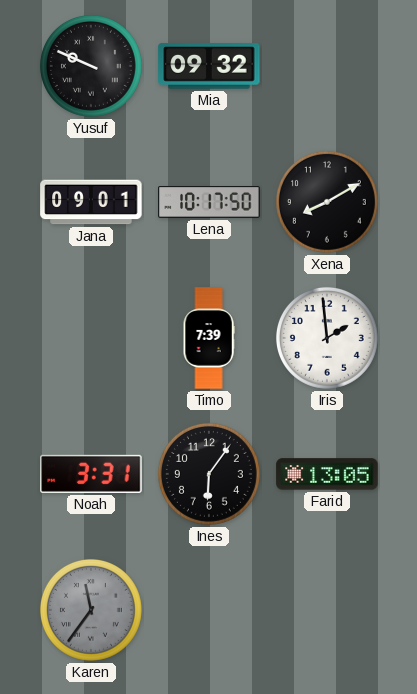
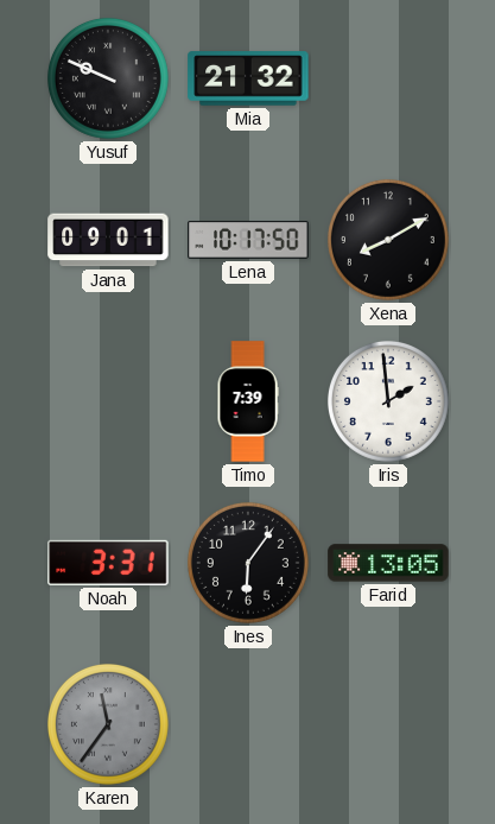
Mia: 09:32 -> 21:32 (248, 78)
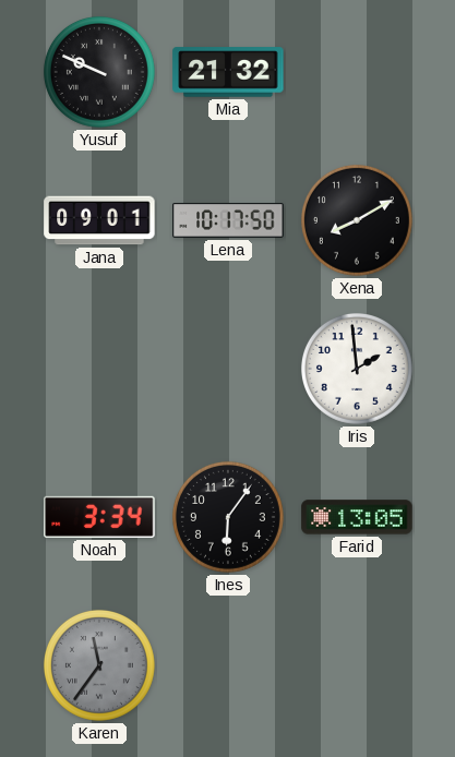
Timo: 7:39 -> none (248, 401)
Noah: 3:31 -> 3:34 (99, 517)
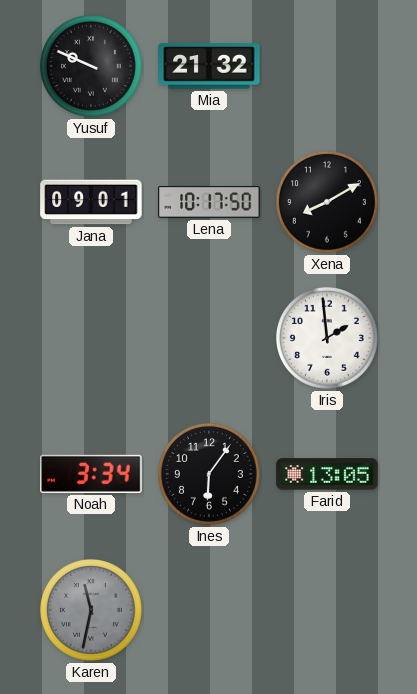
Karen: 11:36 -> 11:32 (91, 610)
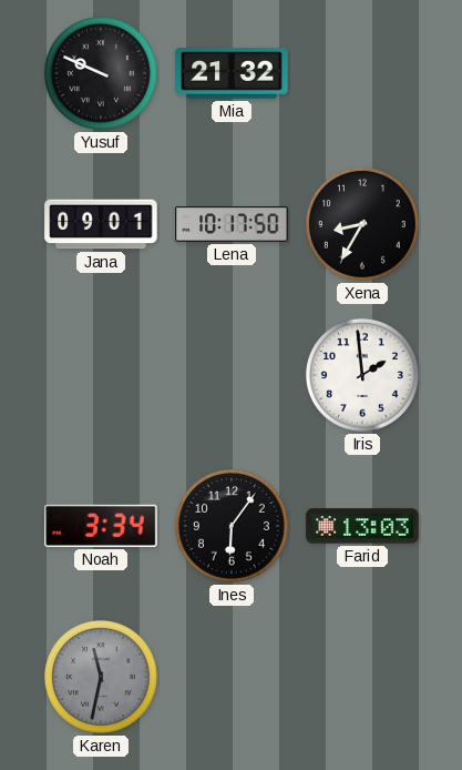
Xena: 8:10 -> 8:35 (362, 224)
Farid: 13:05 -> 13:03 (362, 526)
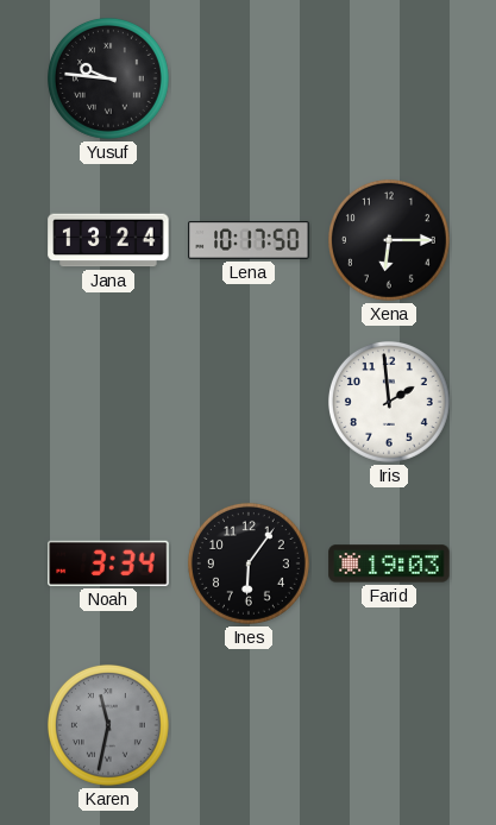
Yusuf: 9:49 -> 9:46 (108, 78)
Mia: 21:32 -> none (232, 73)
Jana: 09:01 -> 13:24 (108, 240)
Xena: 8:35 -> 6:15 (389, 240)
Farid: 13:03 -> 19:03 (389, 563)
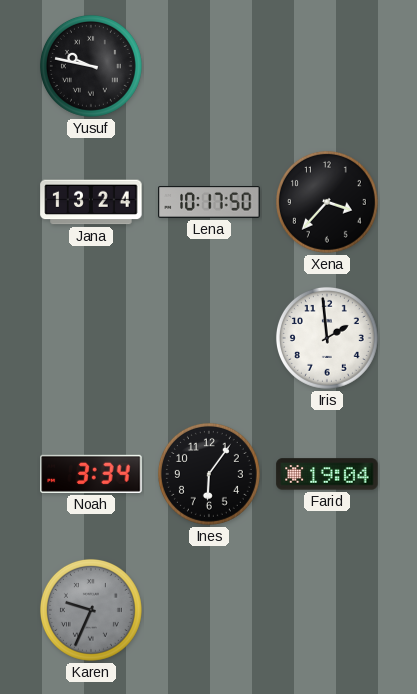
Yusuf: 9:46 -> 9:47 (91, 66)
Xena: 6:15 -> 3:37 (327, 202)
Farid: 19:03 -> 19:04 (327, 474)
Karen: 11:32 -> 9:34 (91, 610)
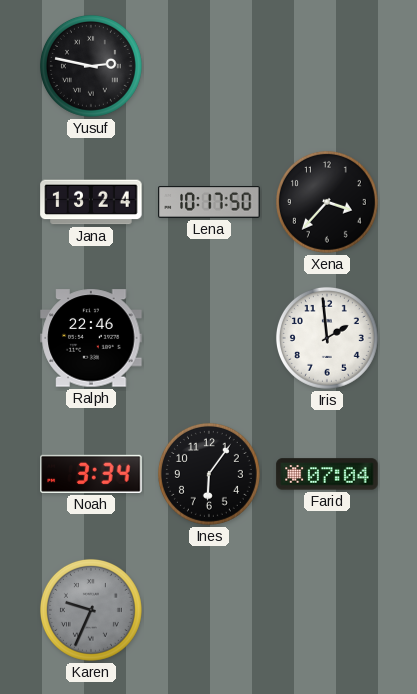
Yusuf: 9:47 -> 2:47 (91, 66)
Ralph: none -> 22:46 (91, 338)
Farid: 19:04 -> 07:04 (327, 474)
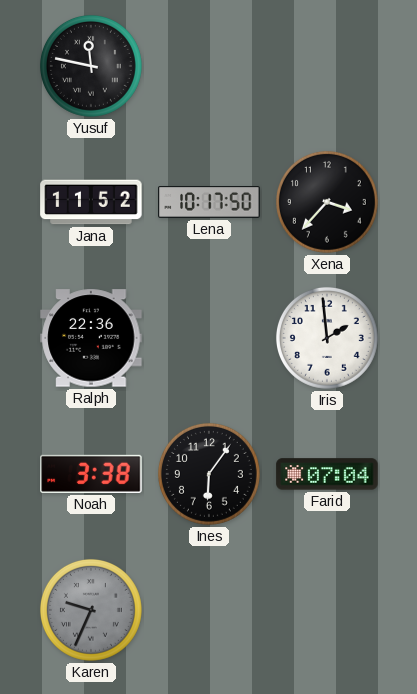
Yusuf: 2:47 -> 11:47 (91, 66)
Jana: 13:24 -> 11:52 (91, 202)
Ralph: 22:46 -> 22:36 (91, 338)
Noah: 3:34 -> 3:38 (91, 474)
